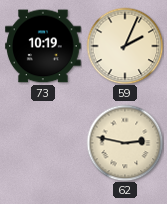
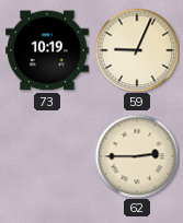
59: 2:04 -> 9:04 (137, 50)
62: 2:47 -> 2:45 (137, 156)
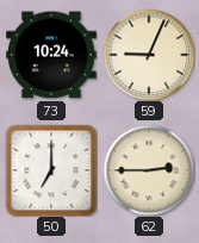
73: 10:19 -> 10:24 (52, 55)
50: none -> 7:00 (51, 170)
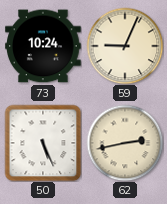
50: 7:00 -> 5:26 (43, 143)
62: 2:45 -> 2:43 (125, 143)
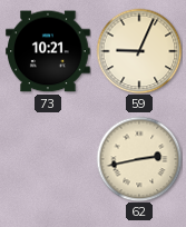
73: 10:24 -> 10:21 (49, 51)
50: 5:26 -> none (43, 143)
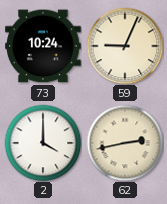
73: 10:21 -> 10:24 (44, 46)
2: none -> 4:00 (43, 143)
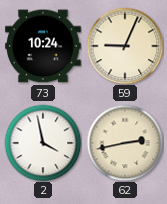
2: 4:00 -> 3:58 (43, 143)
